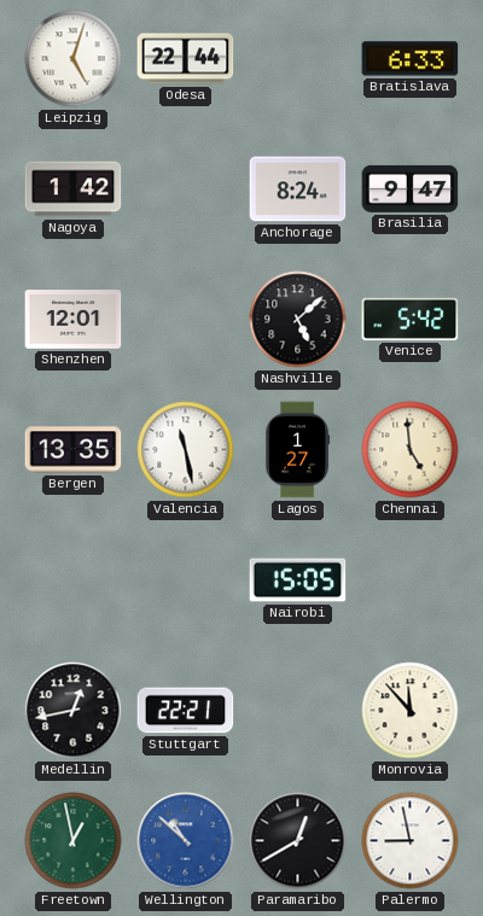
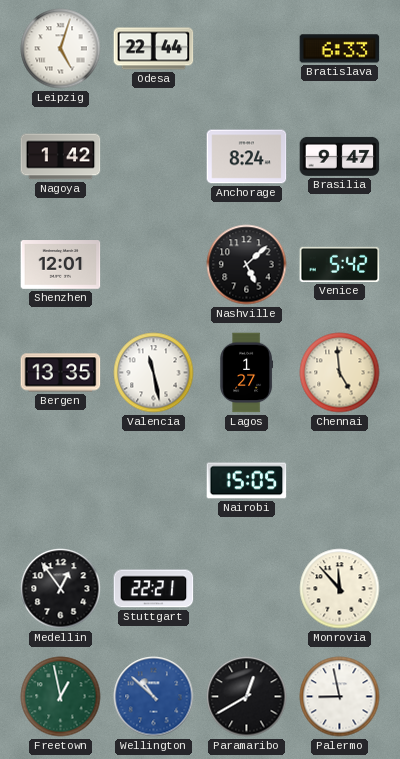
Medellin: 12:43 -> 12:54 (61, 589)
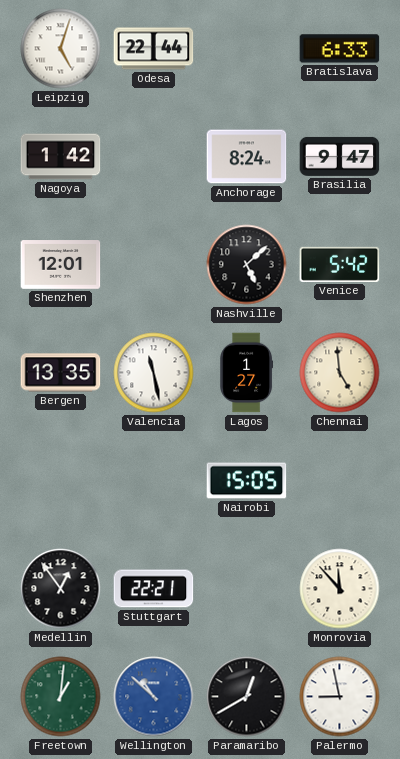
Freetown: 12:58 -> 1:01 (61, 697)
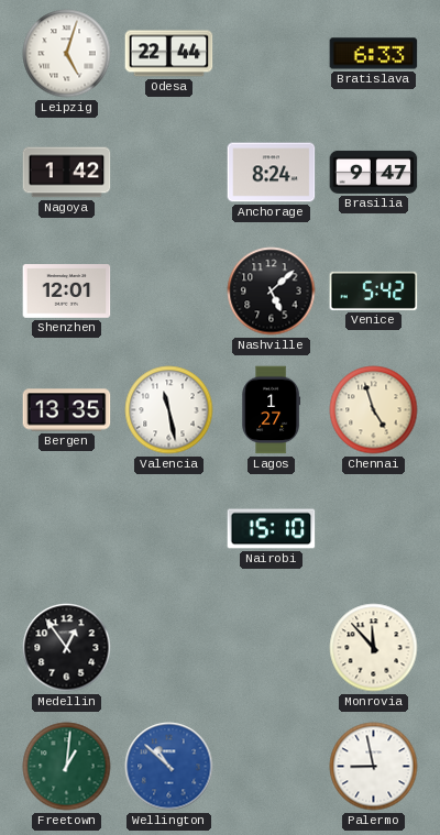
Chennai: 4:59 -> 4:57 (374, 410)
Nairobi: 15:05 -> 15:10 (272, 529)
Stuttgart: 22:21 -> none (154, 589)
Paramaribo: 12:40 -> none (247, 697)
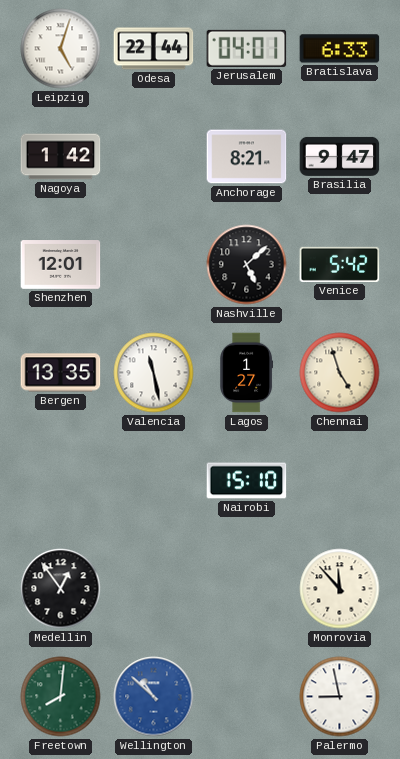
Jerusalem: none -> 04:01 (247, 48)
Anchorage: 8:24 -> 8:21 (247, 157)
Freetown: 1:01 -> 8:01 (61, 697)
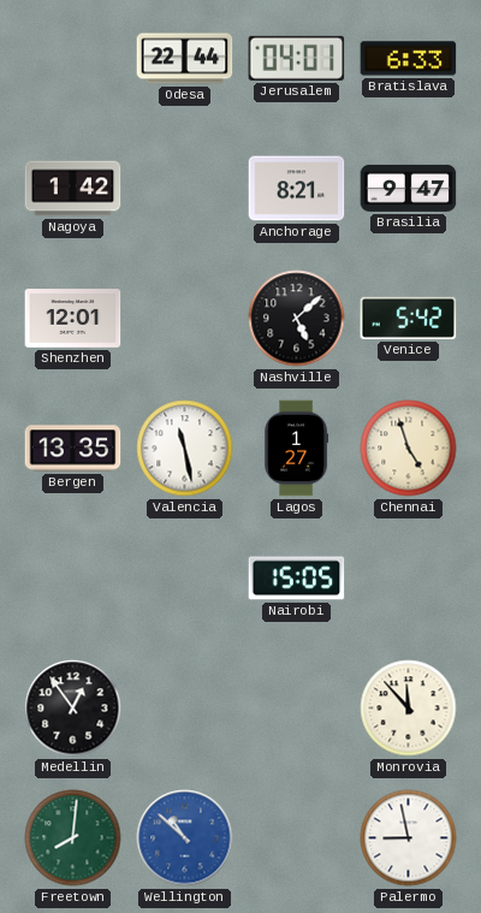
Leipzig: 5:03 -> none (61, 49)
Nairobi: 15:10 -> 15:05 (297, 579)
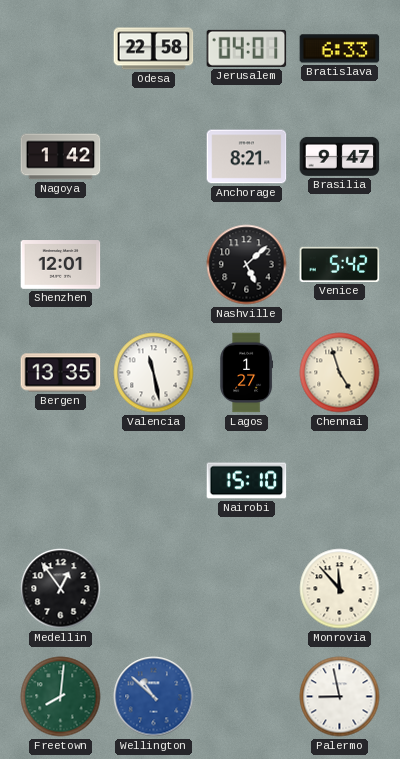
Odesa: 22:44 -> 22:58 (154, 49)
Nairobi: 15:05 -> 15:10 (247, 481)
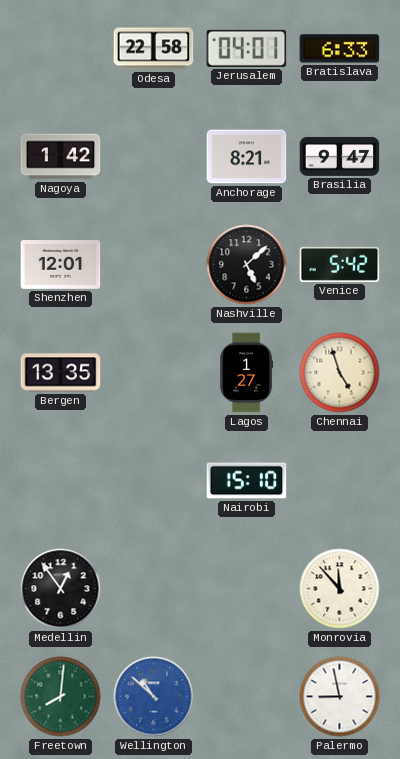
Valencia: 11:28 -> none (154, 373)
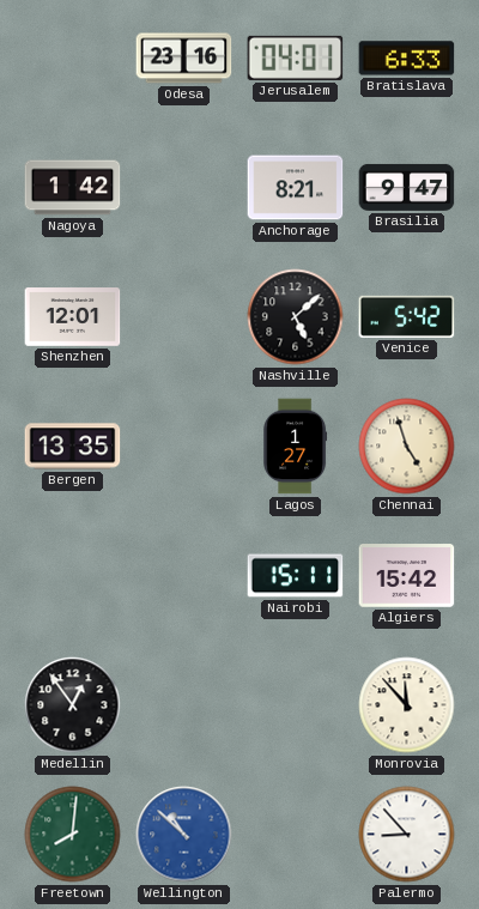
Odesa: 22:58 -> 23:16 (184, 59)
Nairobi: 15:10 -> 15:11 (296, 576)
Algiers: none -> 15:42 (407, 576)
Palermo: 8:58 -> 8:53 (407, 835)
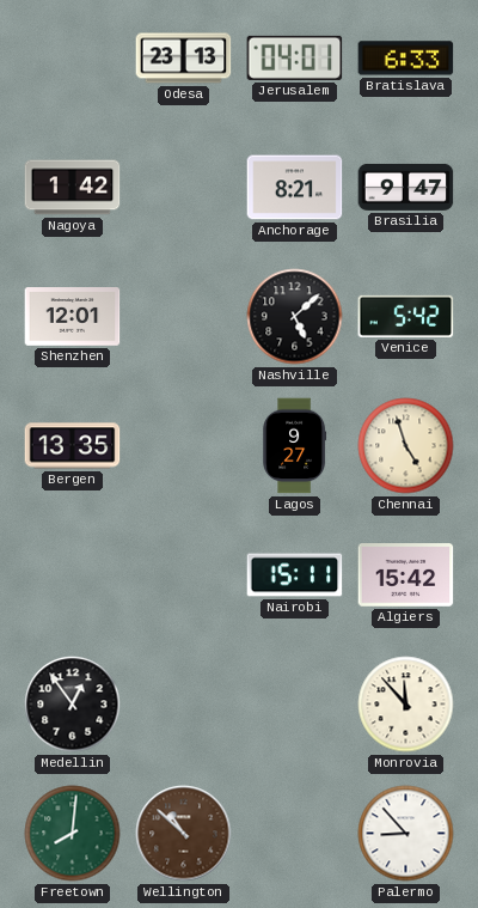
Odesa: 23:16 -> 23:13 (184, 59)
Lagos: 1:27 -> 9:27 (295, 446)
Wellington dial: blue -> brown (184, 834)
